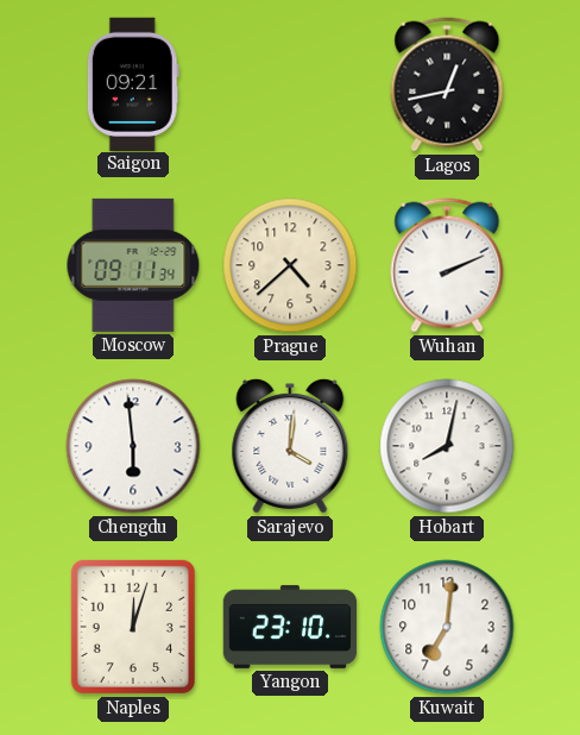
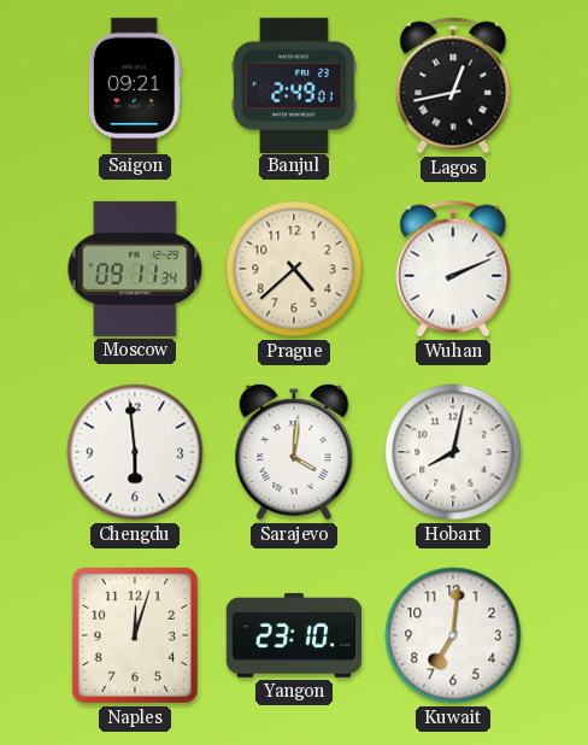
Banjul: none -> 2:49 (294, 84)
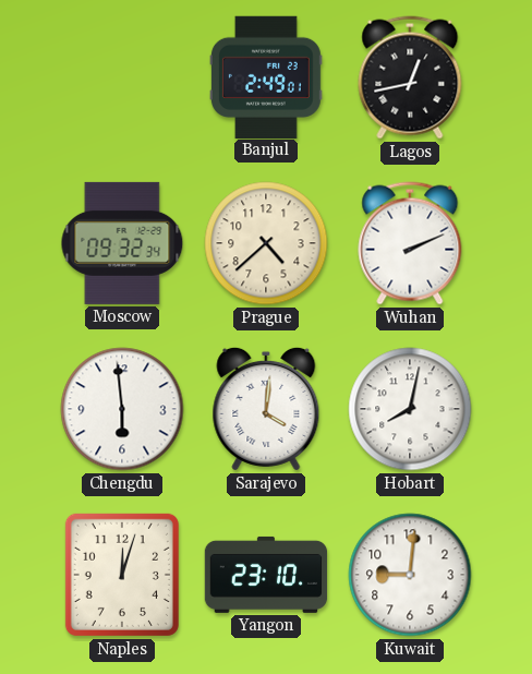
Saigon: 09:21 -> none (135, 84)
Moscow: 09:11 -> 09:32 (122, 243)
Kuwait: 7:01 -> 9:01 (410, 575)
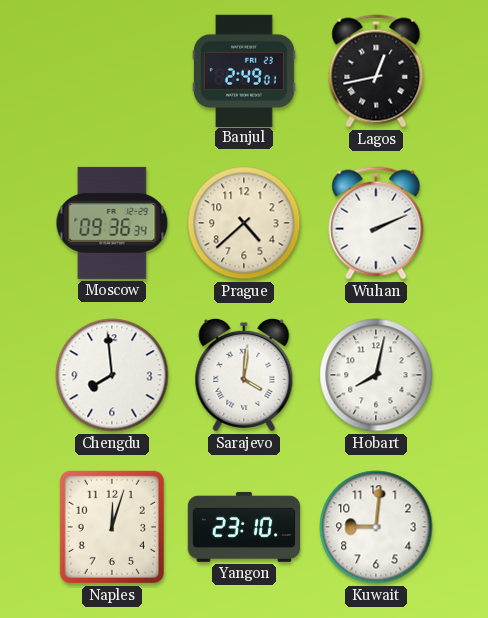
Moscow: 09:32 -> 09:36 (112, 223)
Chengdu: 5:59 -> 7:59 (112, 375)
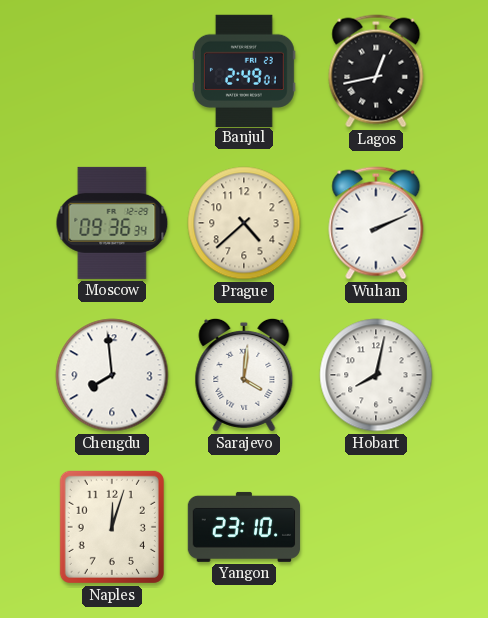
Kuwait: 9:01 -> none (376, 527)
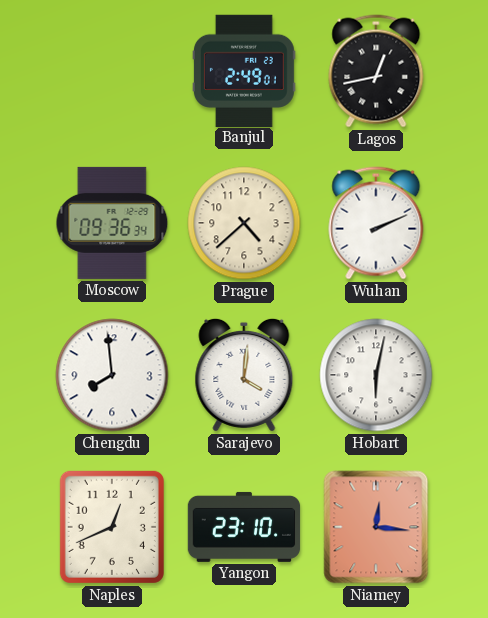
Hobart: 8:02 -> 6:02 (376, 375)
Naples: 12:03 -> 12:41 (112, 527)
Niamey: none -> 12:16 (376, 527)
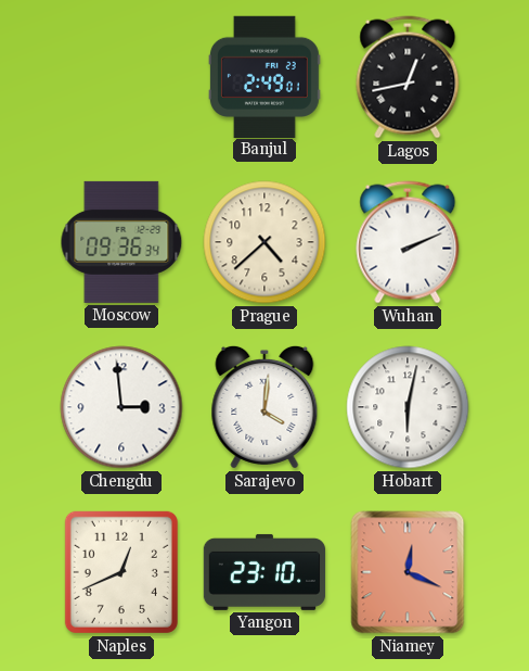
Chengdu: 7:59 -> 2:59 (121, 407)
Niamey: 12:16 -> 12:19 (408, 572)
